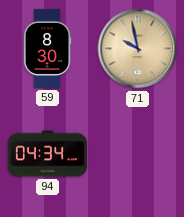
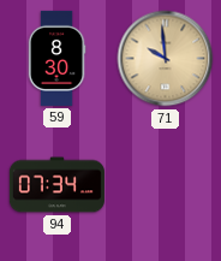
71: 9:58 -> 9:59 (166, 59)
94: 04:34 -> 07:34 (56, 185)
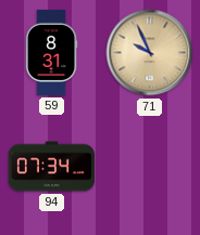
59: 8:30 -> 8:31 (51, 52)
71: 9:59 -> 9:56 (150, 53)
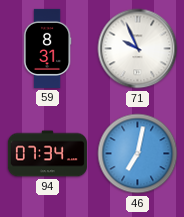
71 dial: champagne -> white (138, 49)
46: none -> 7:02 (138, 154)
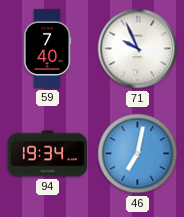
59: 8:31 -> 7:40 (47, 48)
94: 07:34 -> 19:34 (47, 154)
